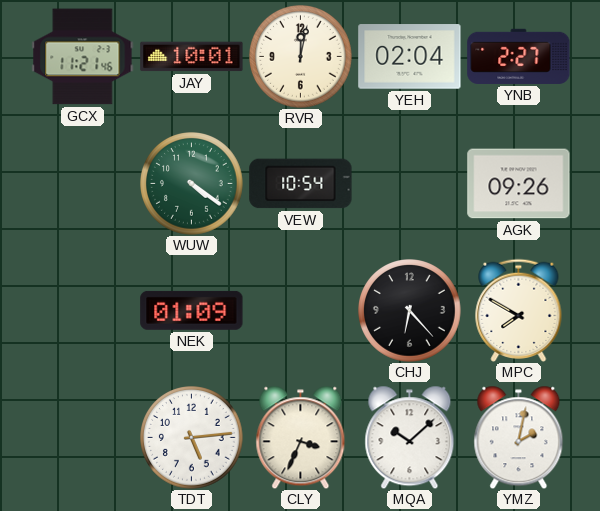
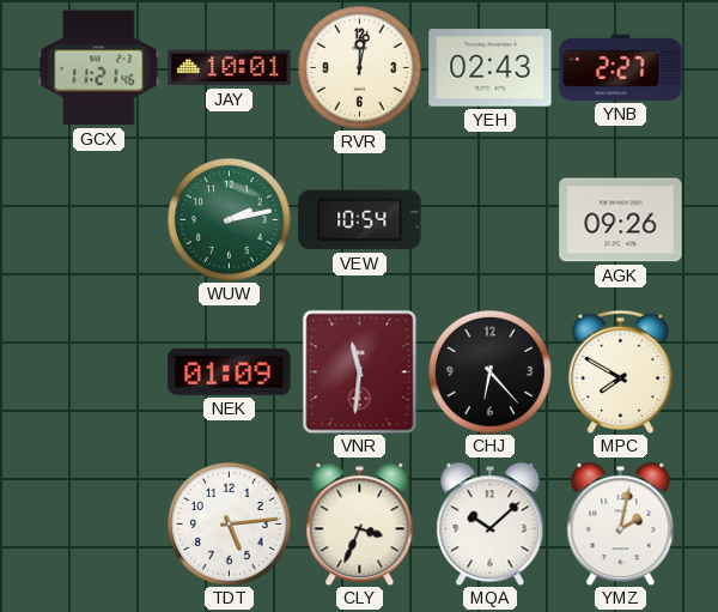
YEH: 02:04 -> 02:43 (491, 68)
WUW: 4:21 -> 2:13 (230, 220)
VNR: none -> 11:31 (360, 371)
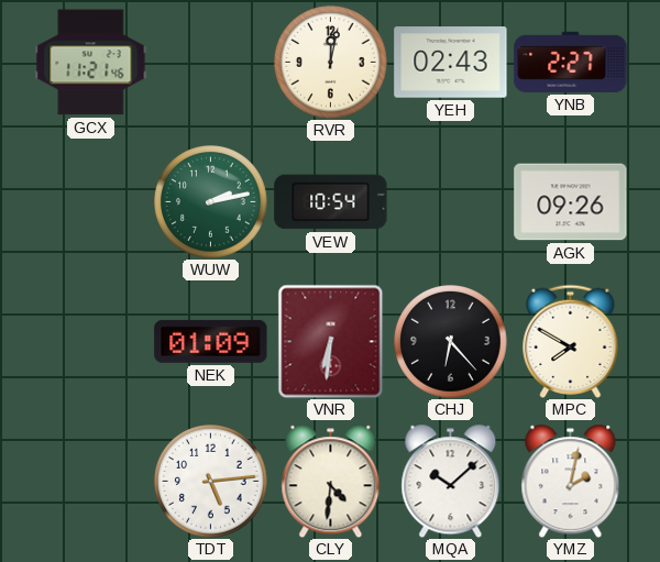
JAY: 10:01 -> none (230, 68)
VNR: 11:31 -> 6:31 (331, 341)
CLY: 3:34 -> 4:31 (331, 481)
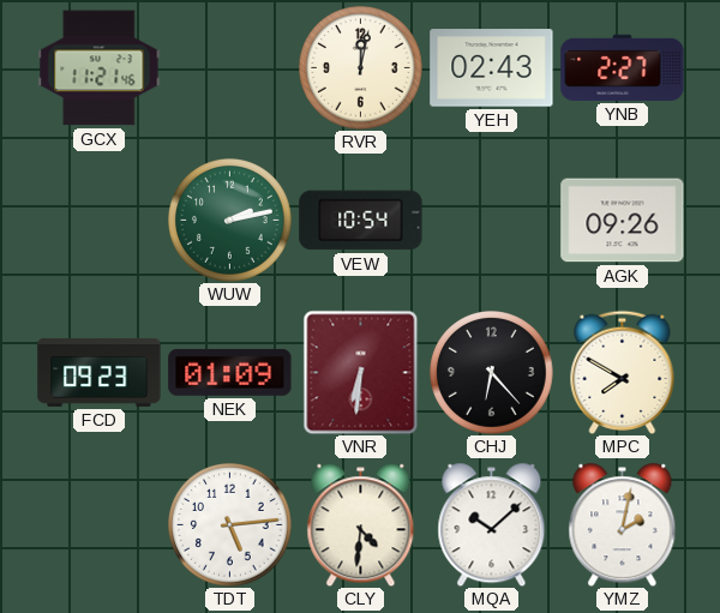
FCD: none -> 09:23 (100, 372)
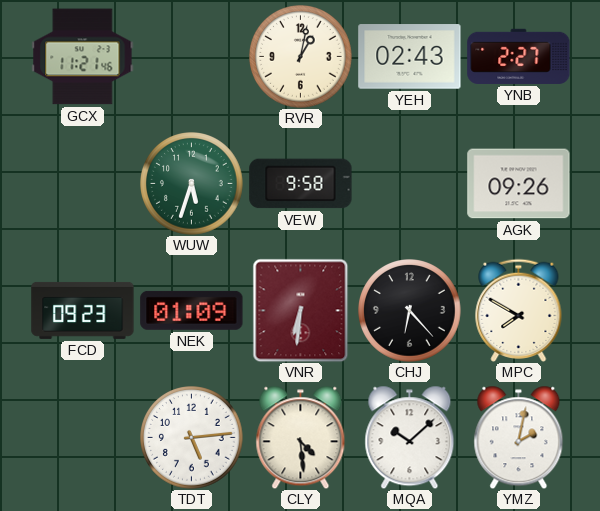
RVR: 12:02 -> 1:02 (301, 57)
WUW: 2:13 -> 5:33 (192, 184)
VEW: 10:54 -> 9:58 (301, 184)
CLY: 4:31 -> 4:29 (301, 437)
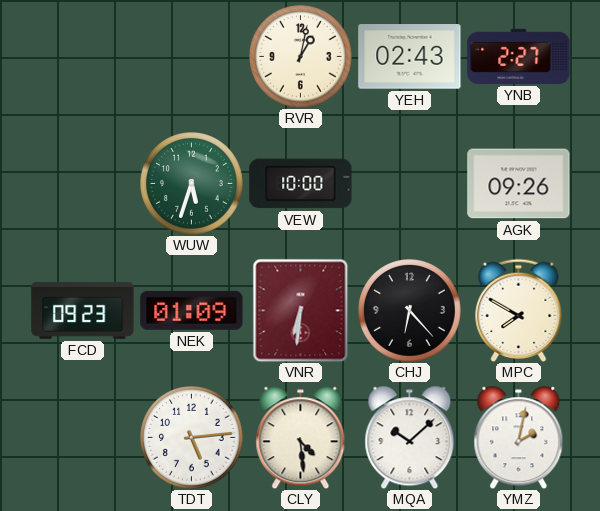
GCX: 11:21 -> none (83, 57)
VEW: 9:58 -> 10:00 (301, 184)
